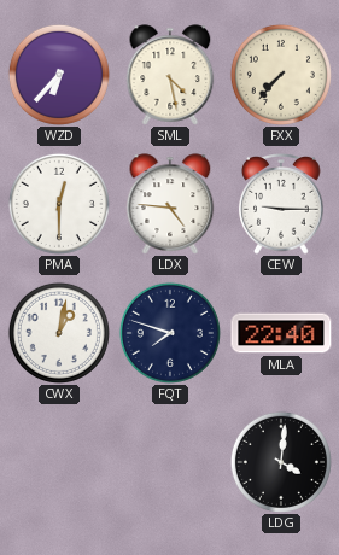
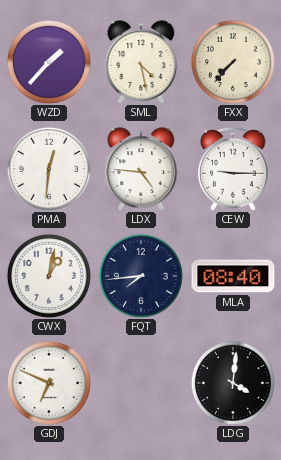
WZD: 6:37 -> 1:37 (49, 62)
PMA: 12:30 -> 12:31 (49, 169)
FQT: 7:48 -> 7:44 (141, 276)
MLA: 22:40 -> 08:40 (233, 276)
GDJ: none -> 6:49 (49, 383)
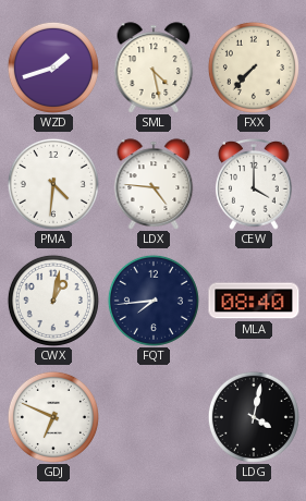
WZD: 1:37 -> 1:42 (53, 68)
PMA: 12:31 -> 4:31 (53, 184)
CEW: 9:15 -> 4:00 (254, 185)
LDG: 4:01 -> 4:02 (254, 417)
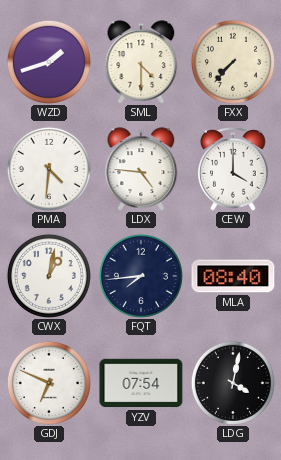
SML: 4:28 -> 4:30 (141, 62)
YZV: none -> 07:54 (141, 383)
